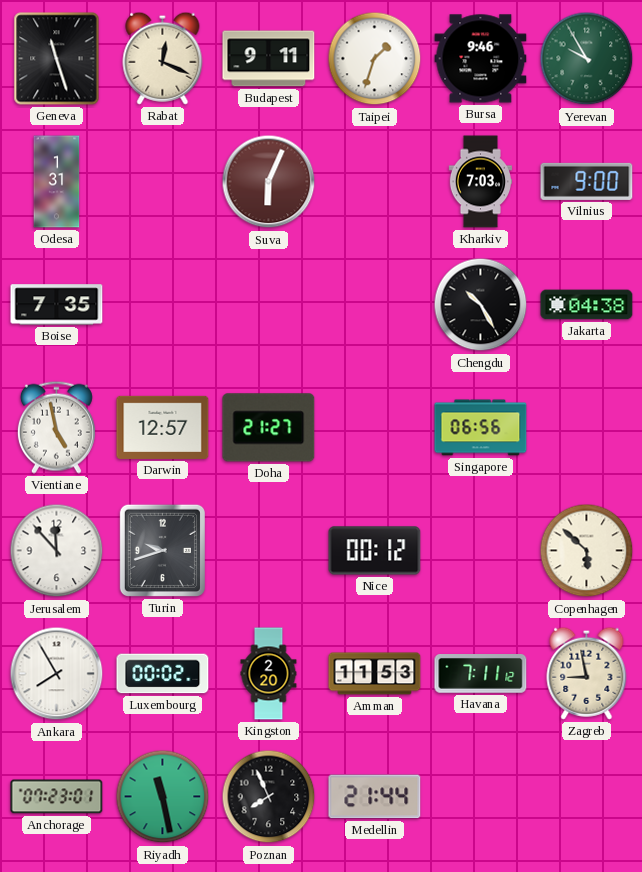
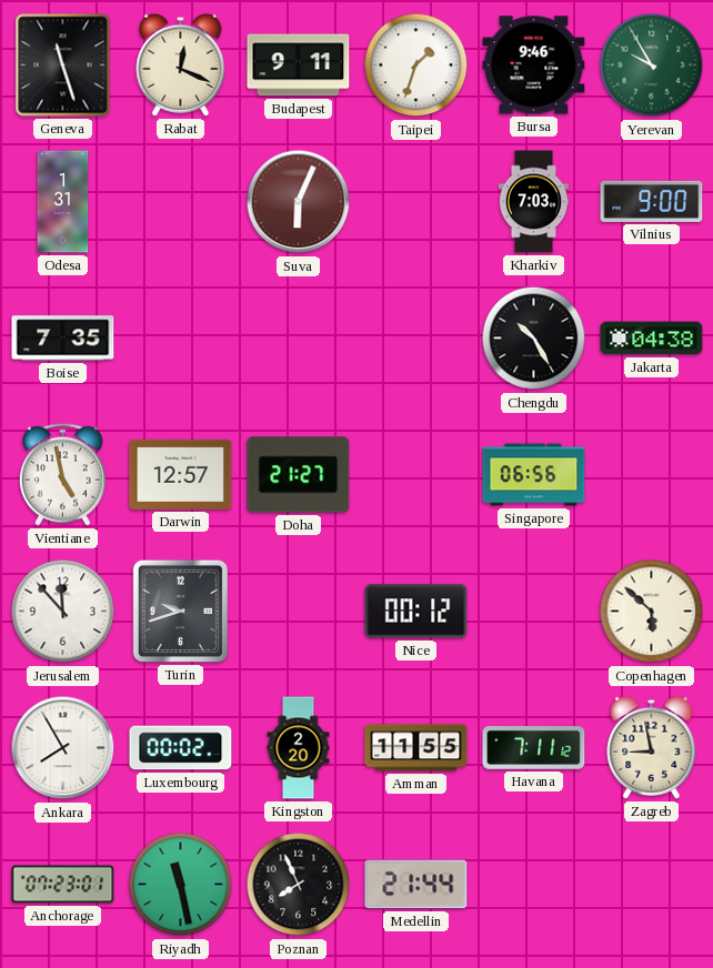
Amman: 11:53 -> 11:55 (416, 748)
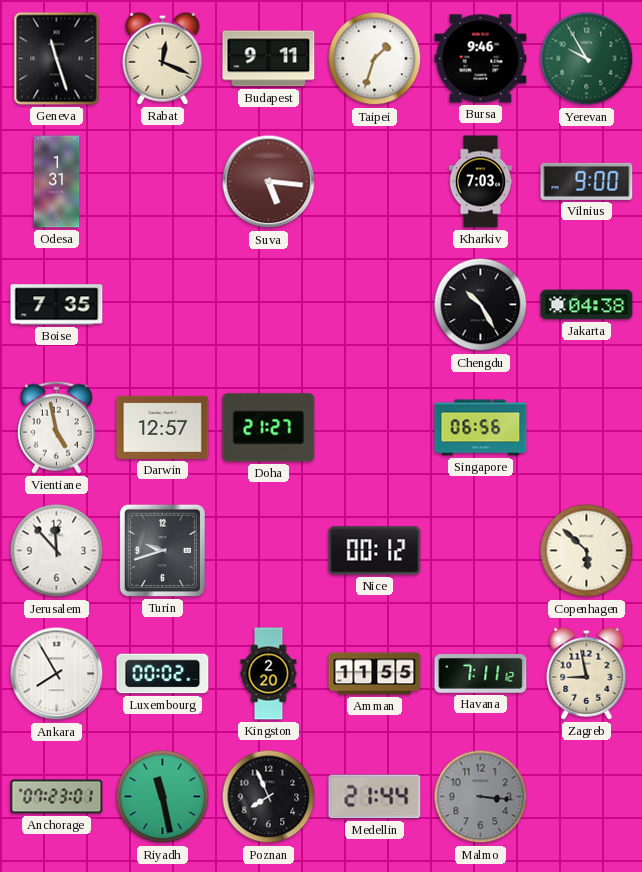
Suva: 6:04 -> 5:16 (269, 182)
Malmo: none -> 3:16 (481, 797)
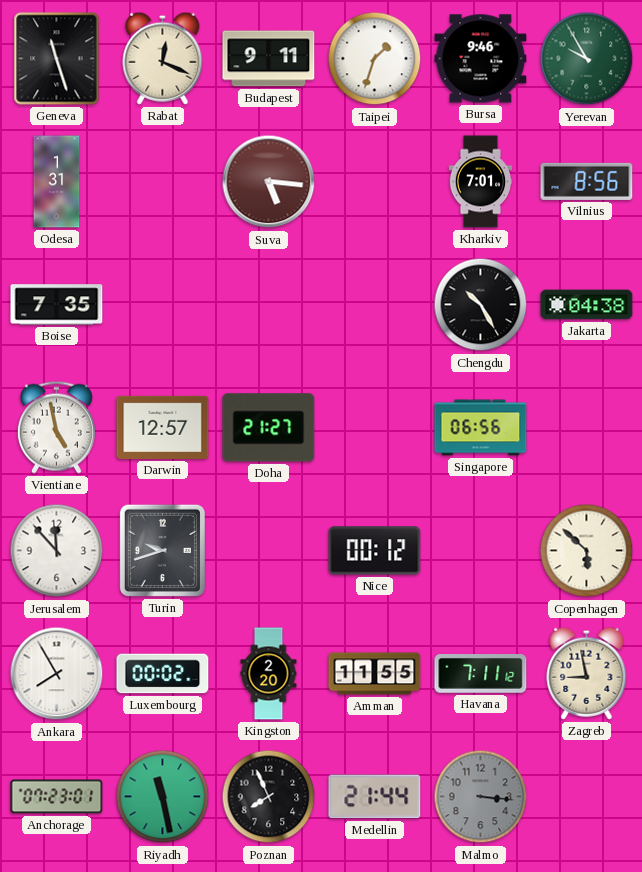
Kharkiv: 7:03 -> 7:01 (480, 182)
Vilnius: 9:00 -> 8:56 (587, 181)
